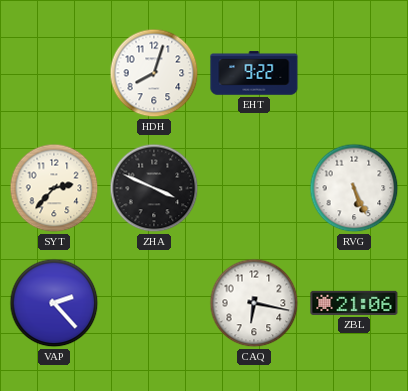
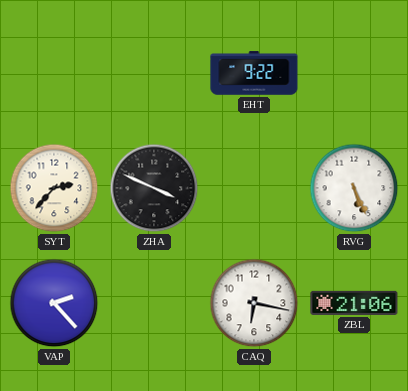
HDH: 8:03 -> none (154, 73)
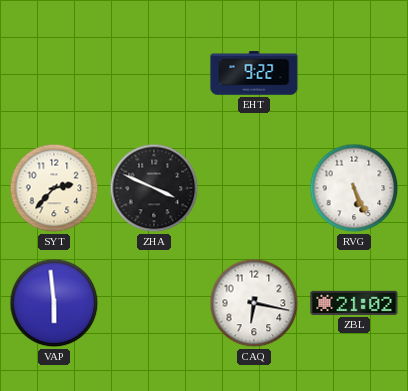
VAP: 2:23 -> 5:59 (54, 303)
ZBL: 21:06 -> 21:02 (354, 303)
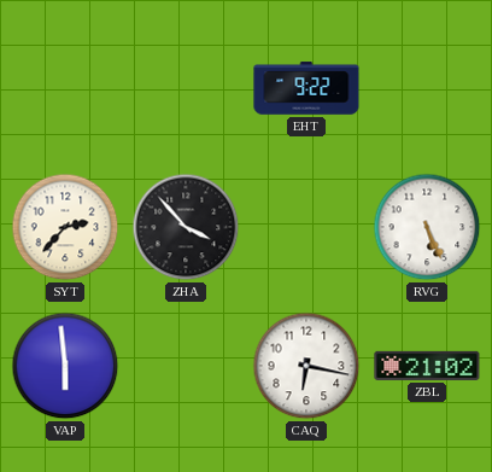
ZHA: 3:49 -> 3:53 (186, 227)
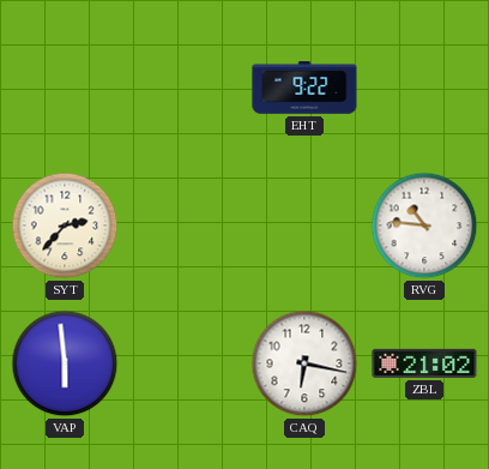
ZHA: 3:53 -> none (186, 227)
RVG: 5:26 -> 10:46 (424, 226)
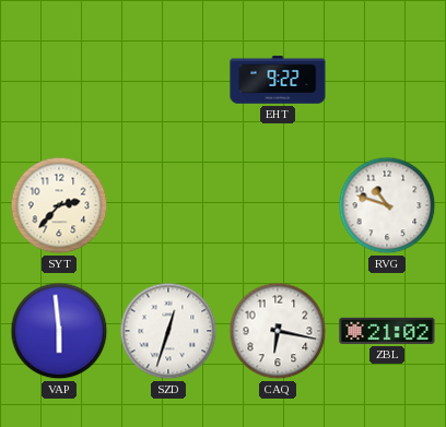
RVG: 10:46 -> 10:48 (387, 205)
SZD: none -> 12:33 (168, 331)
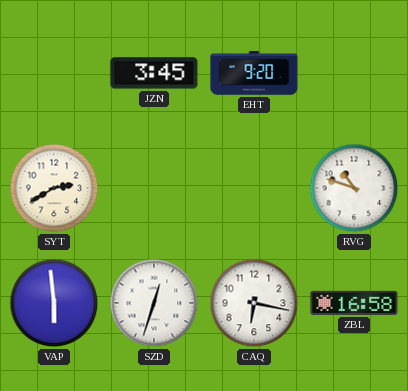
JZN: none -> 3:45 (154, 73)
EHT: 9:22 -> 9:20 (254, 73)
SYT: 2:37 -> 2:40 (54, 188)
ZBL: 21:02 -> 16:58 (354, 303)
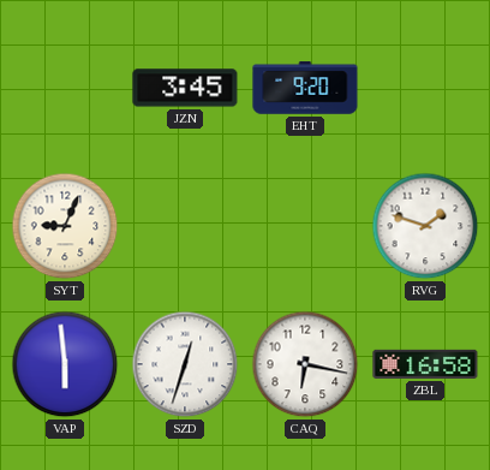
SYT: 2:40 -> 9:04 (65, 226)
RVG: 10:48 -> 1:48 (425, 226)
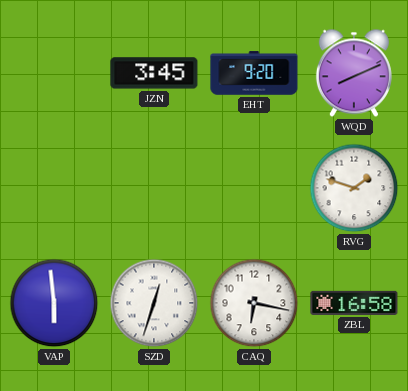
WQD: none -> 8:11 (354, 73)
SYT: 9:04 -> none (65, 226)
